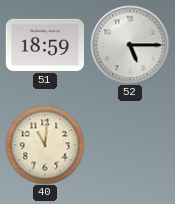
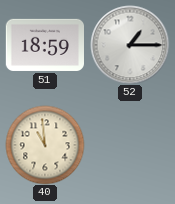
52: 5:15 -> 1:15 (130, 45)
40: 11:01 -> 10:59 (45, 145)
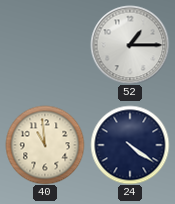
51: 18:59 -> none (44, 45)
24: none -> 4:21 (130, 145)
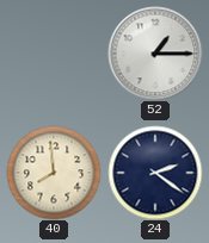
40: 10:59 -> 7:59 (54, 173)
24: 4:21 -> 2:21 (155, 173)
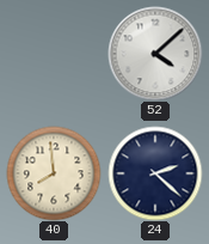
52: 1:15 -> 4:08 (155, 54)
24: 2:21 -> 2:22 (155, 173)
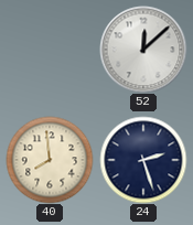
52: 4:08 -> 12:08 (143, 50)
24: 2:22 -> 2:27 (143, 160)
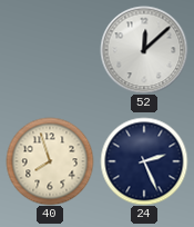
40: 7:59 -> 7:57 (50, 161)
24: 2:27 -> 2:26 (144, 161)
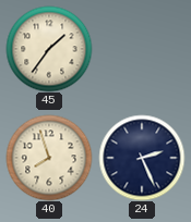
45: none -> 1:36 (49, 49)
52: 12:08 -> none (144, 50)
